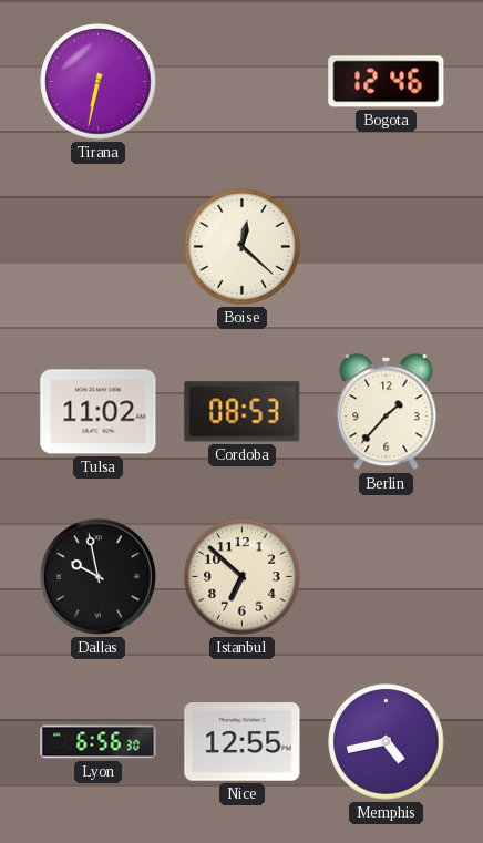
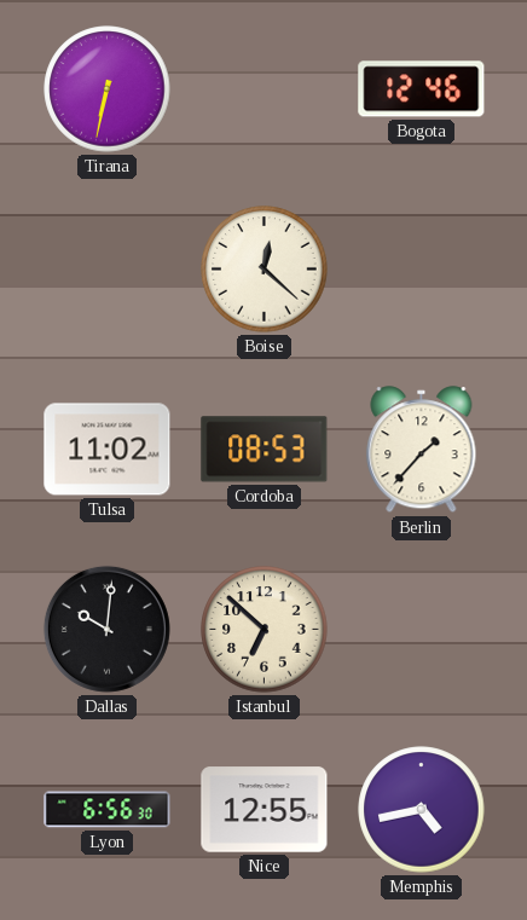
Dallas: 9:58 -> 10:01 (106, 629)
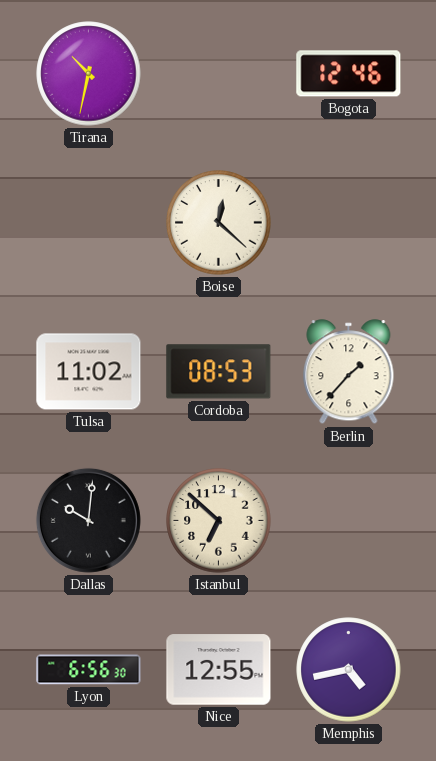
Tirana: 6:32 -> 10:32 (89, 74)
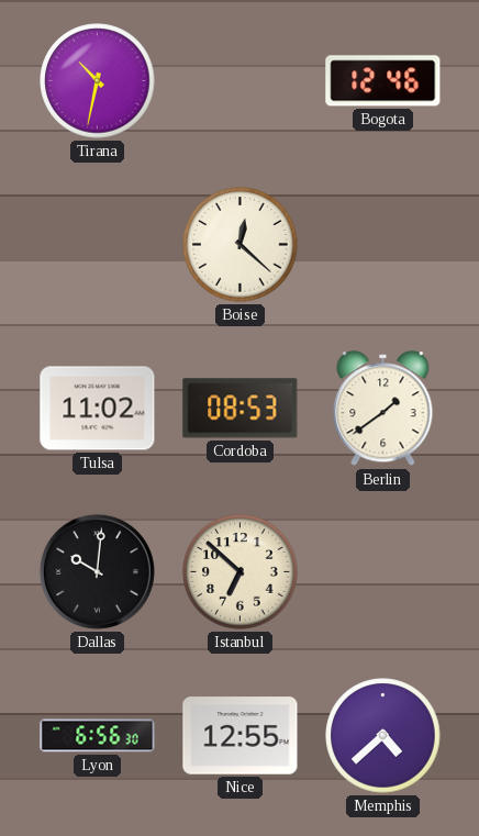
Berlin: 1:37 -> 1:39 (383, 409)
Memphis: 4:43 -> 4:38 (383, 736)
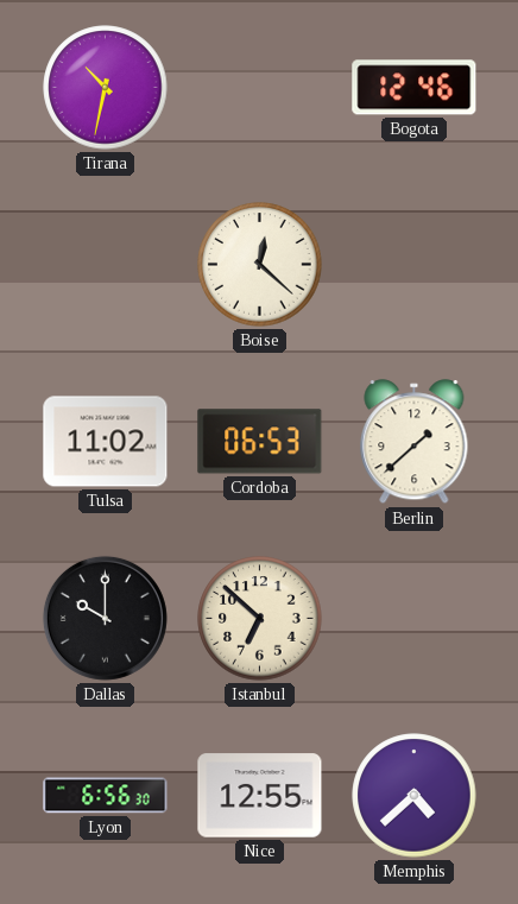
Cordoba: 08:53 -> 06:53 (260, 442)
Berlin: 1:39 -> 1:38 (415, 442)
Dallas: 10:01 -> 10:00 (105, 618)
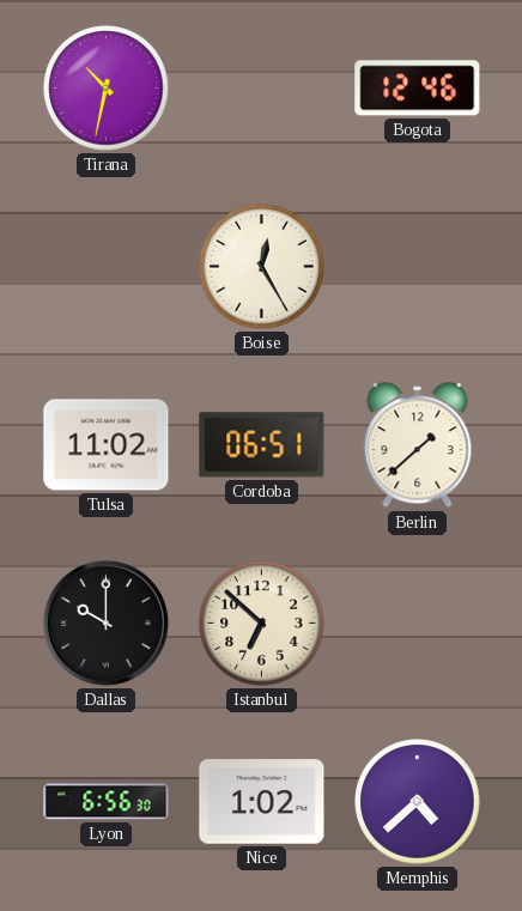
Boise: 12:22 -> 12:25 (262, 267)
Cordoba: 06:53 -> 06:51 (262, 445)
Nice: 12:55 -> 1:02 (262, 802)
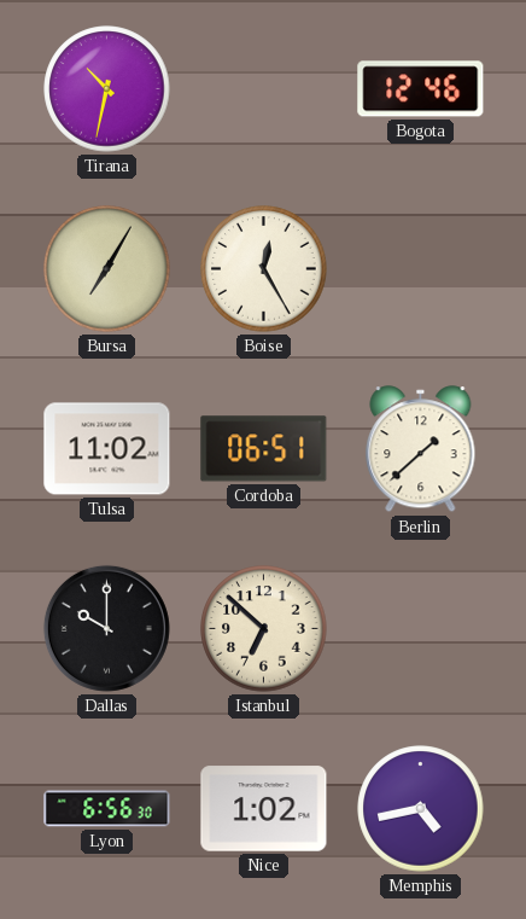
Bursa: none -> 7:05 (107, 269)
Memphis: 4:38 -> 4:43 (421, 809)
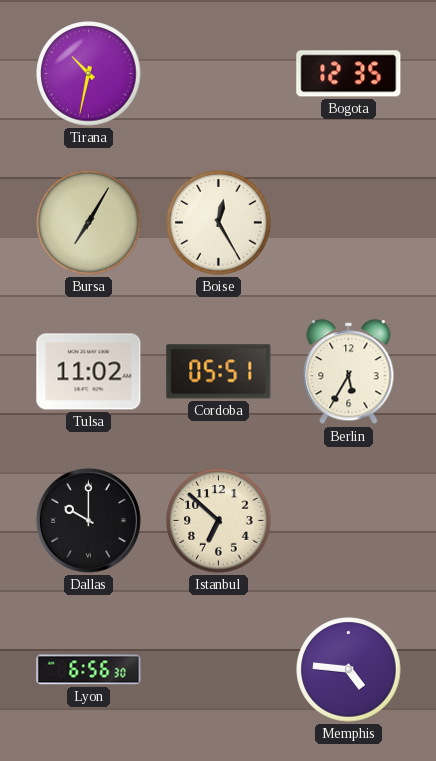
Bogota: 12:46 -> 12:35 (349, 74)
Cordoba: 06:51 -> 05:51 (219, 372)
Berlin: 1:38 -> 5:35 (349, 372)
Nice: 1:02 -> none (264, 809)
Memphis: 4:43 -> 4:46 (349, 670)
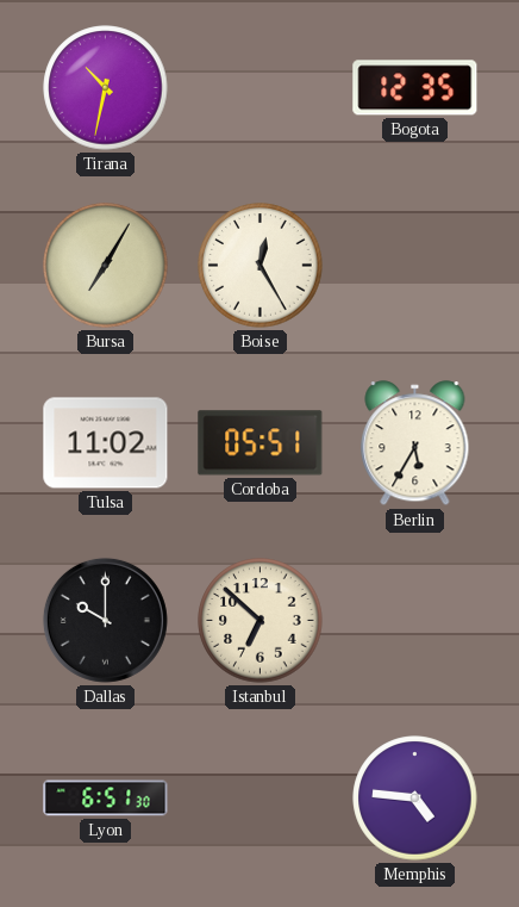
Lyon: 6:56 -> 6:51 (106, 799)
